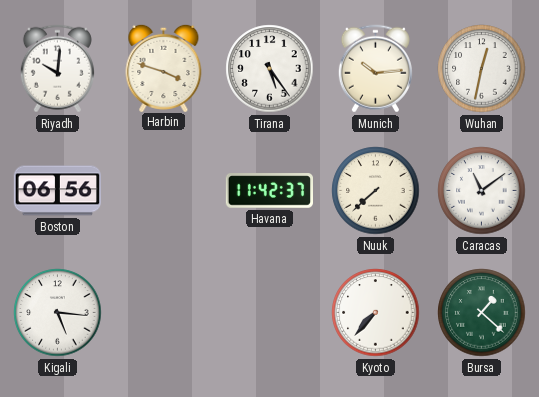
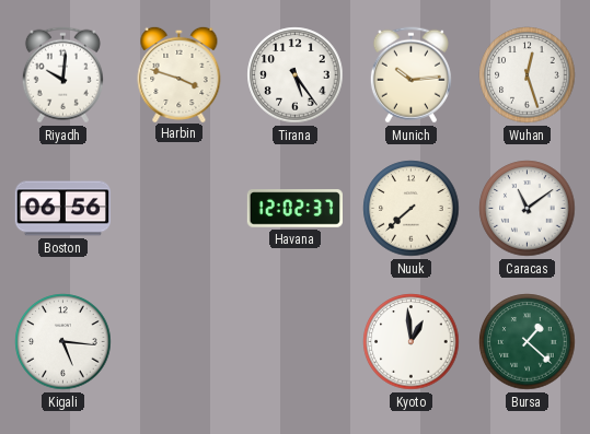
Wuhan: 12:32 -> 12:27 (528, 75)
Havana: 11:42 -> 12:02 (294, 209)
Kyoto: 7:37 -> 12:59 (412, 342)
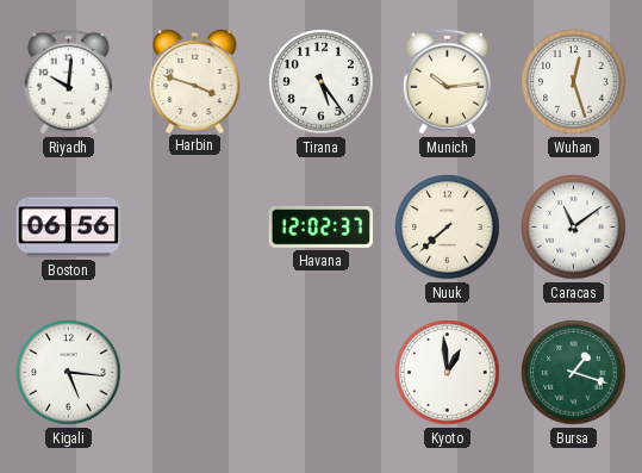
Bursa: 1:22 -> 1:18 (574, 373)
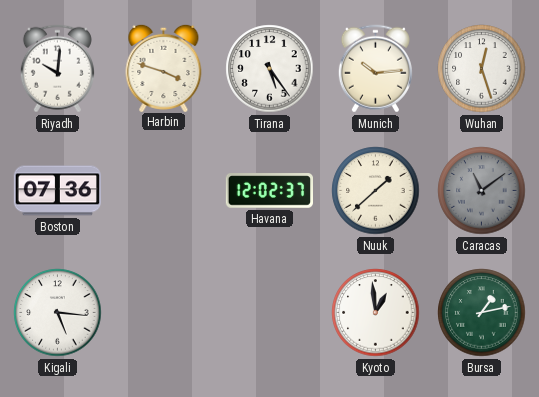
Boston: 06:56 -> 07:36 (57, 191)
Nuuk: 7:38 -> 1:38 (376, 191)
Caracas dial: white -> grey (482, 191)
Bursa: 1:18 -> 1:13 (482, 313)
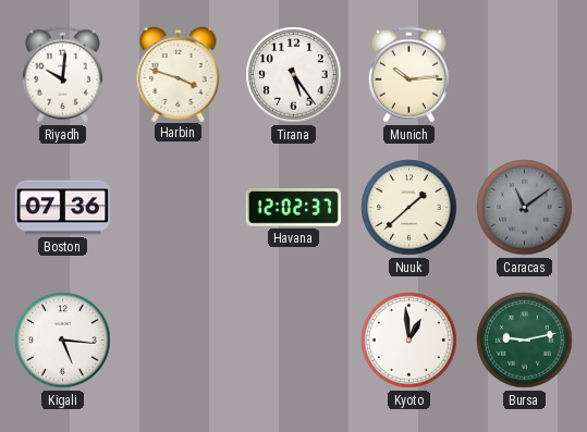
Wuhan: 12:27 -> none (482, 69)
Bursa: 1:13 -> 9:13 (525, 341)
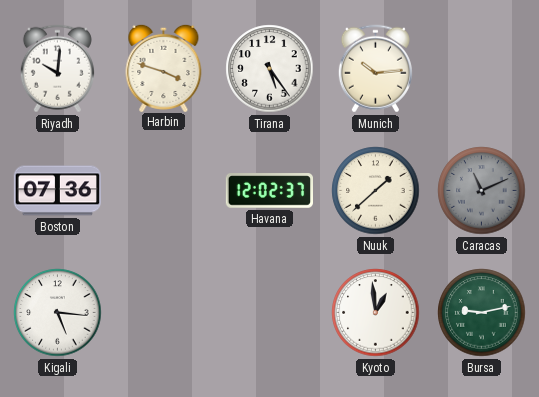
Caracas: 11:09 -> 11:11 (482, 191)
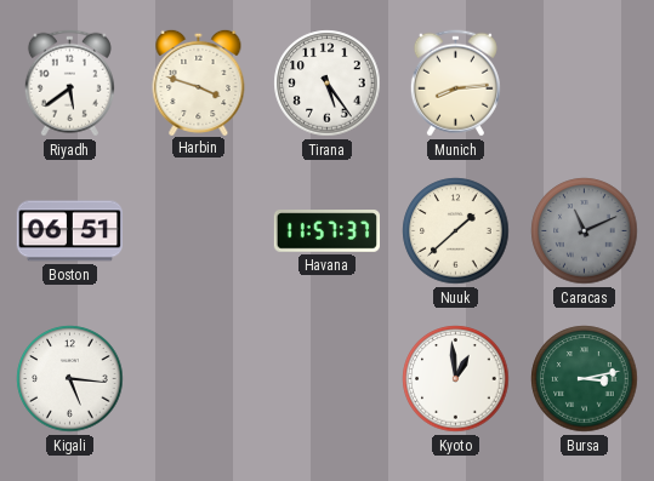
Riyadh: 10:01 -> 5:39 (69, 84)
Munich: 10:14 -> 8:14 (455, 84)
Boston: 07:36 -> 06:51 (69, 231)
Havana: 12:02 -> 11:57 (326, 231)
Bursa: 9:13 -> 3:13 (585, 379)
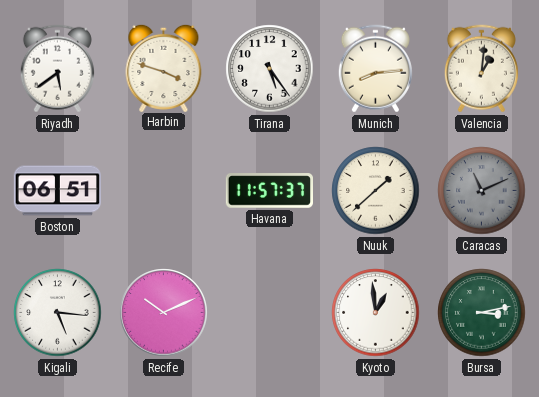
Valencia: none -> 1:01 (481, 69)
Recife: none -> 10:11 (164, 313)
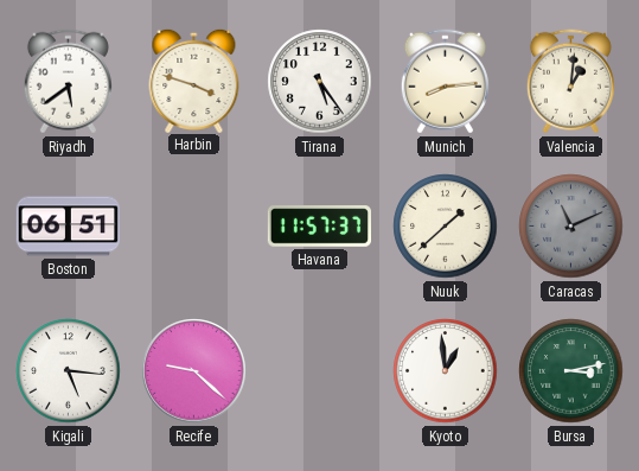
Recife: 10:11 -> 9:22 (194, 371)
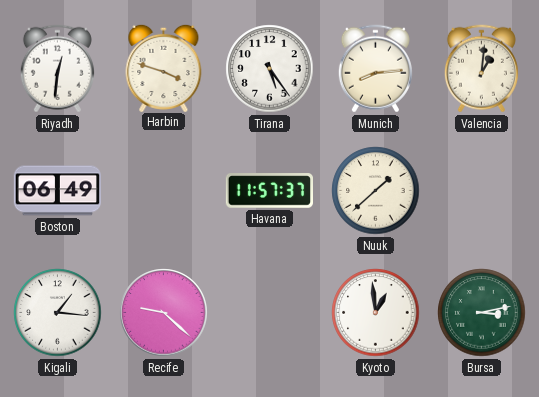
Riyadh: 5:39 -> 12:31 (57, 69)
Boston: 06:51 -> 06:49 (57, 191)
Caracas: 11:11 -> none (571, 227)
Kigali: 5:16 -> 1:16 (58, 313)
